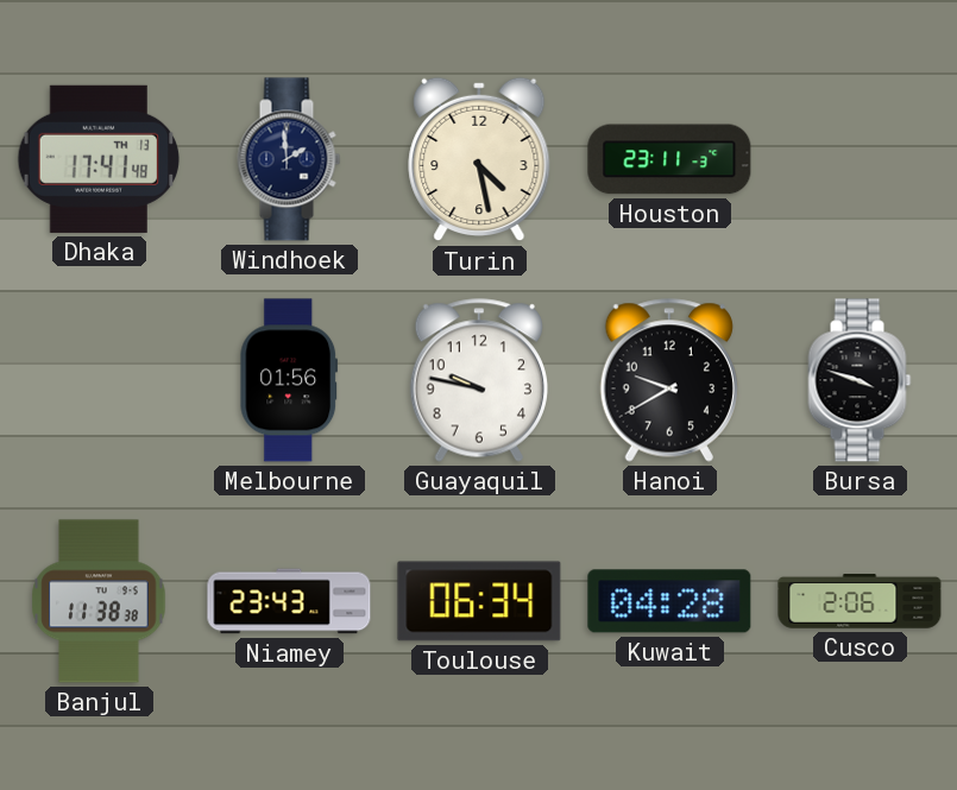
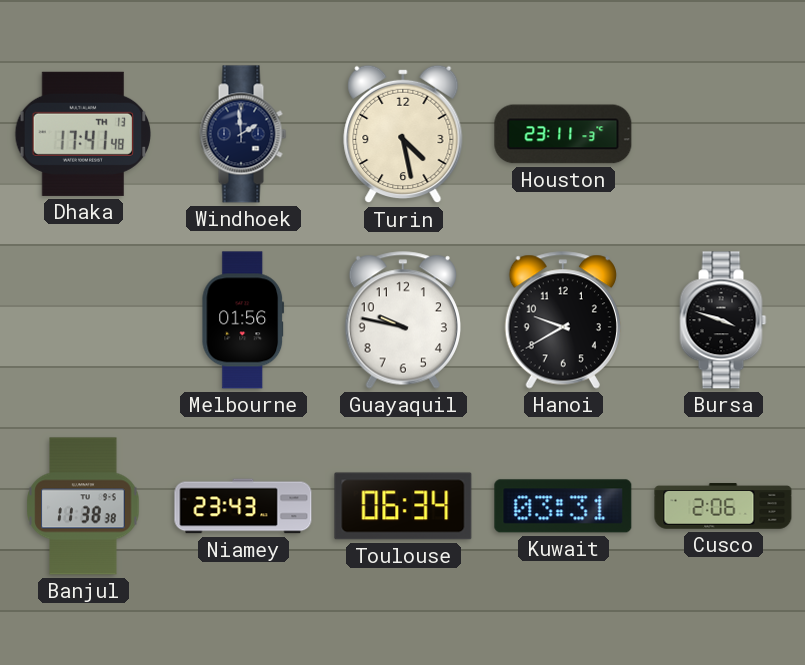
Kuwait: 04:28 -> 03:31 (563, 506)
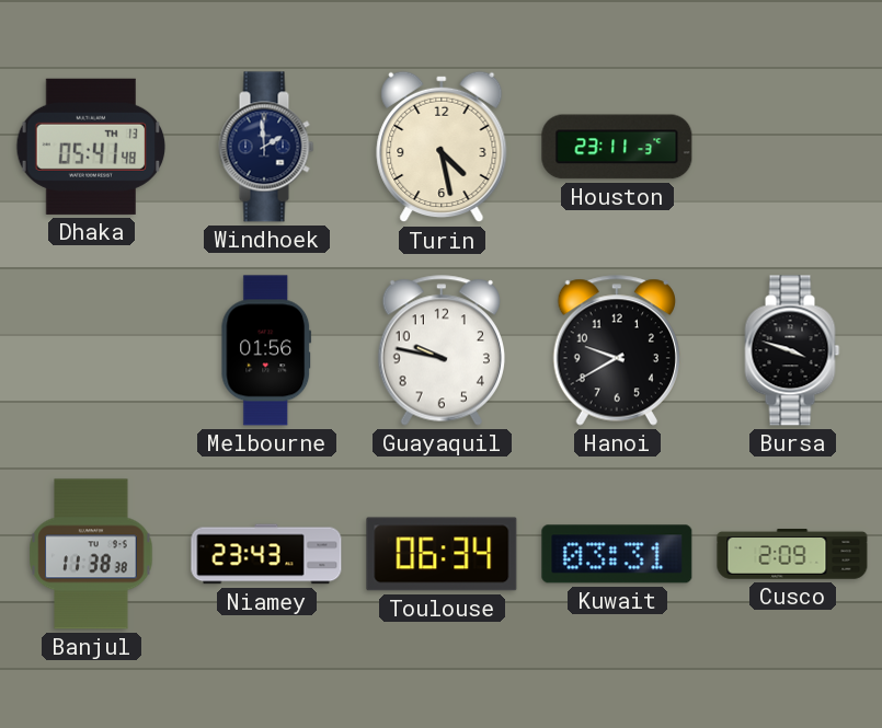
Dhaka: 17:41 -> 05:41 (91, 147)
Cusco: 2:06 -> 2:09 (792, 554)
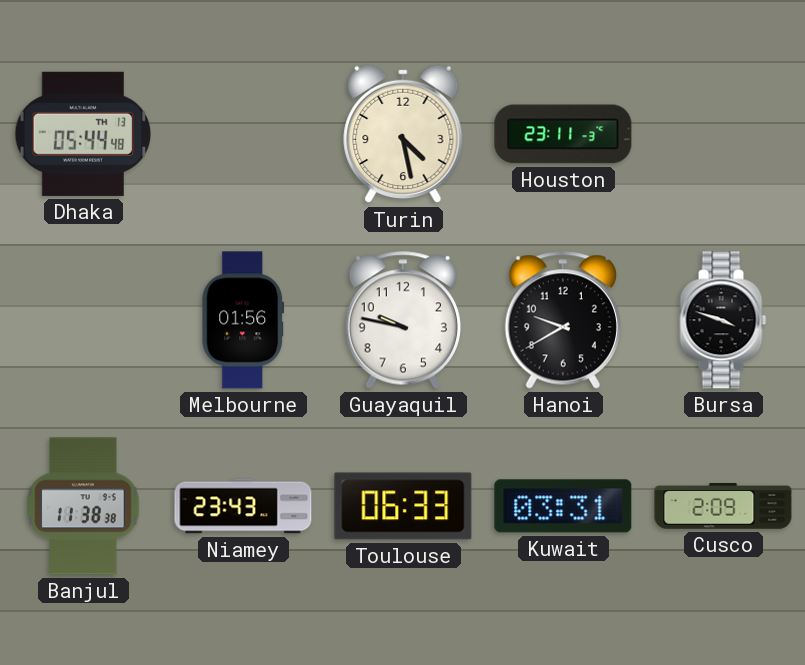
Dhaka: 05:41 -> 05:44 (83, 134)
Windhoek: 1:59 -> none (266, 147)
Toulouse: 06:34 -> 06:33 (403, 506)
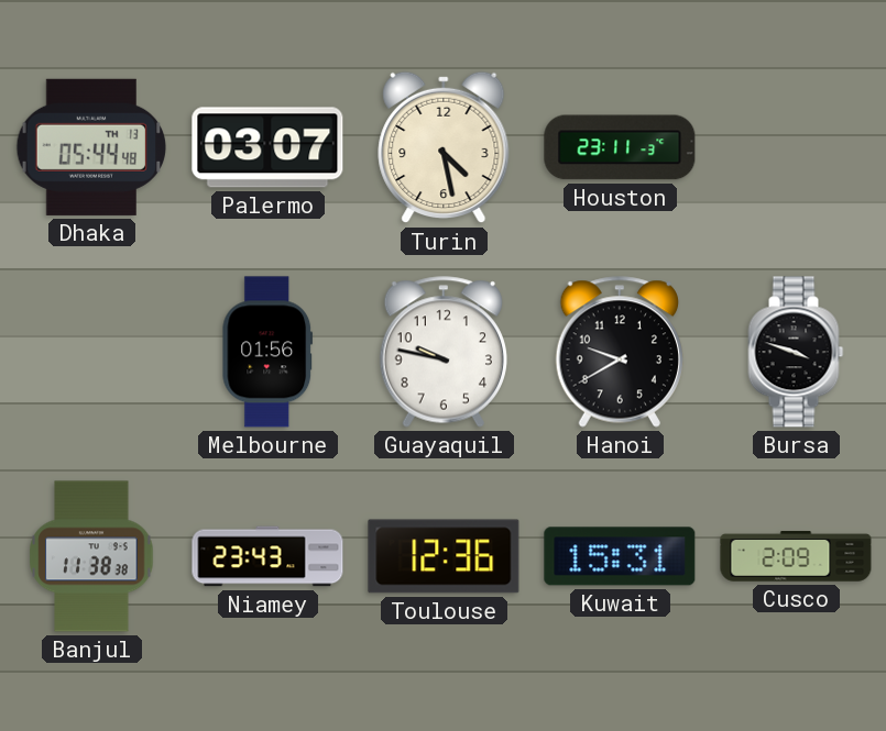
Palermo: none -> 03:07 (267, 147)
Toulouse: 06:33 -> 12:36 (444, 556)
Kuwait: 03:31 -> 15:31 (620, 556)
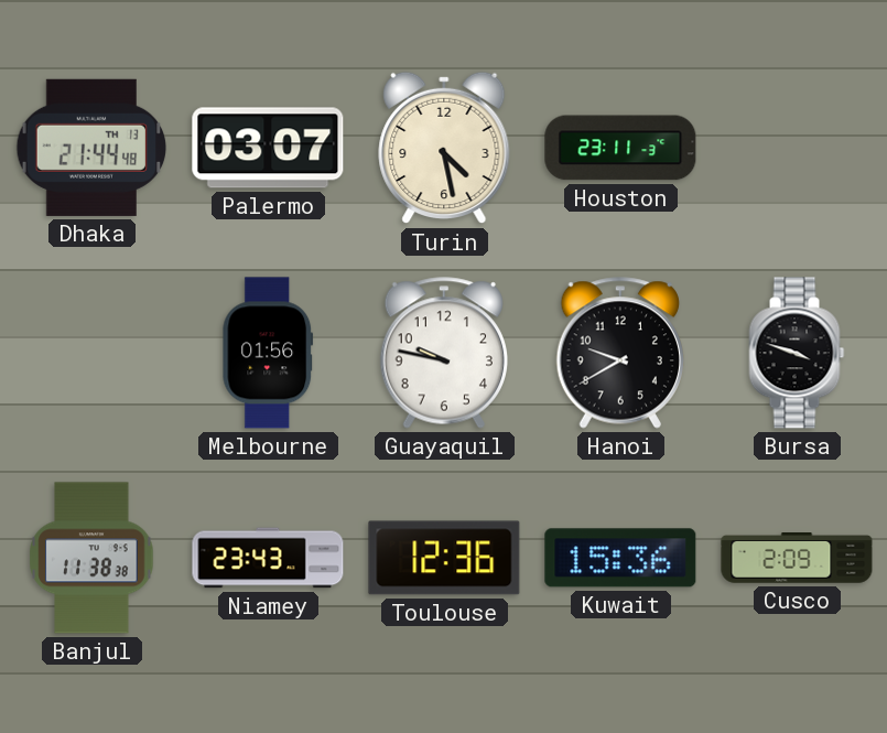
Dhaka: 05:44 -> 21:44 (91, 148)
Kuwait: 15:31 -> 15:36 (620, 558)
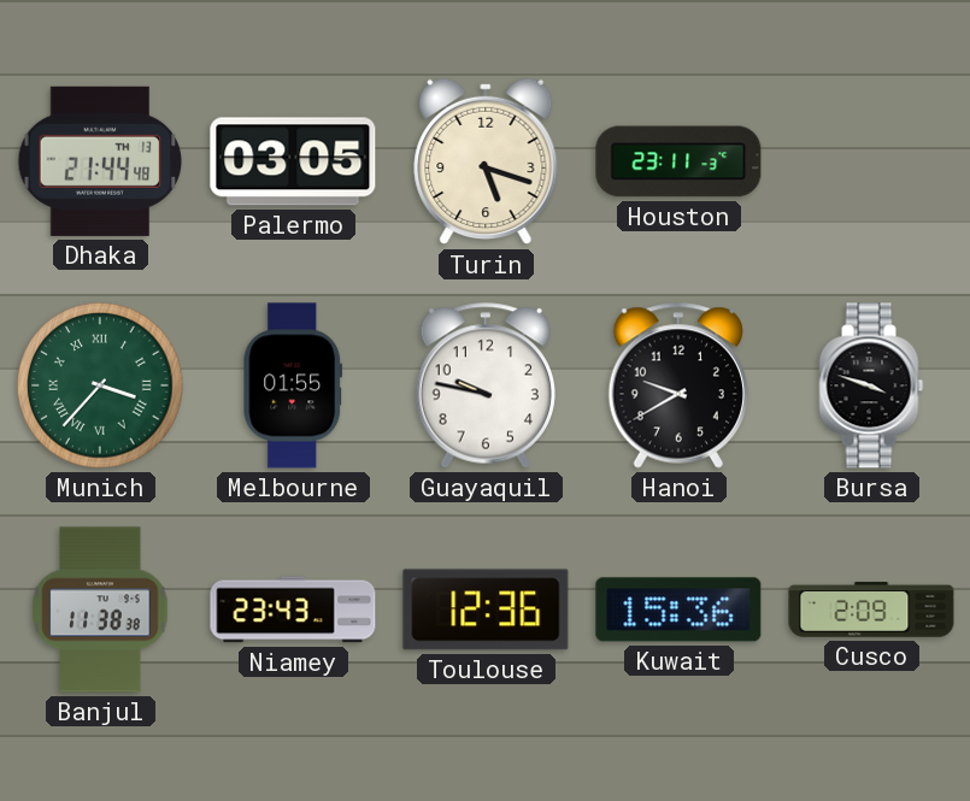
Palermo: 03:07 -> 03:05 (293, 161)
Turin: 4:28 -> 5:18 (486, 161)
Munich: none -> 3:37 (100, 385)
Melbourne: 01:56 -> 01:55 (293, 385)
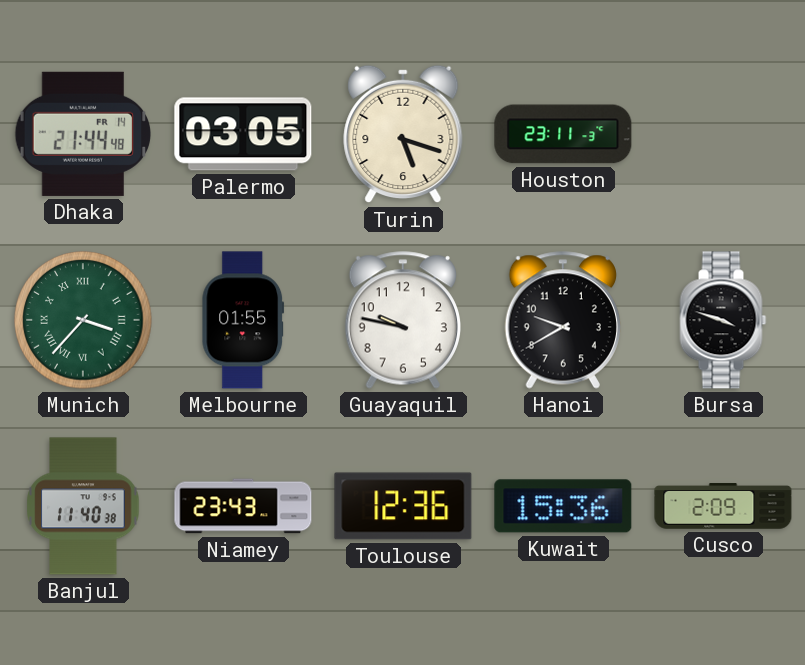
Dhaka date: TH 13 -> FR 14 (83, 134)
Banjul: 11:38 -> 11:40 (83, 506)
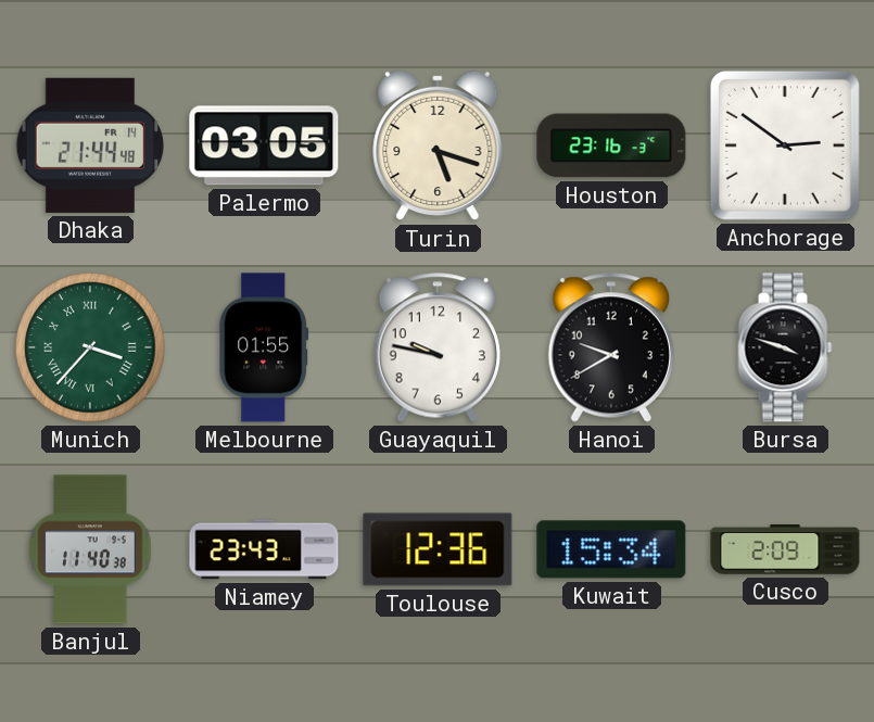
Houston: 23:11 -> 23:16 (611, 145)
Anchorage: none -> 2:51 (785, 145)
Kuwait: 15:36 -> 15:34 (611, 549)
